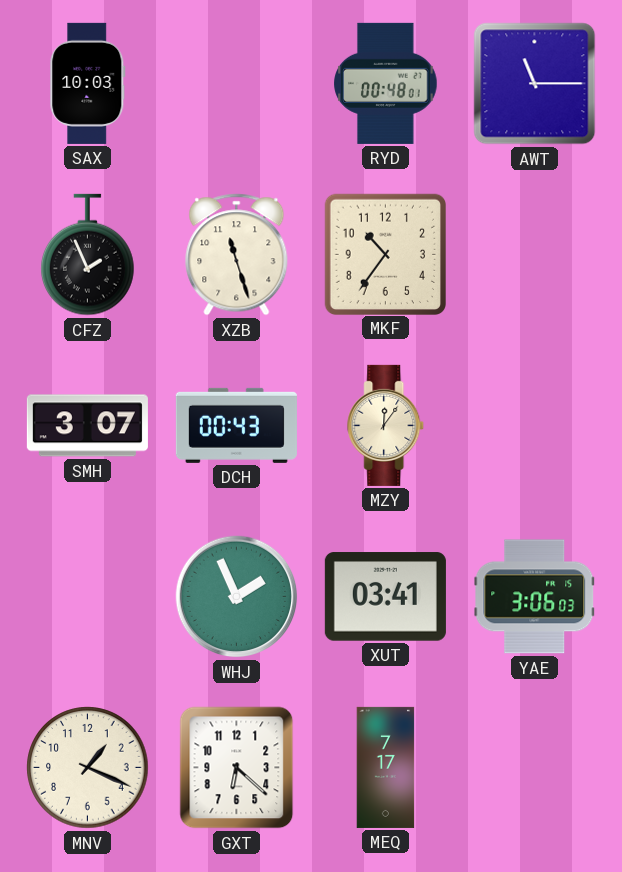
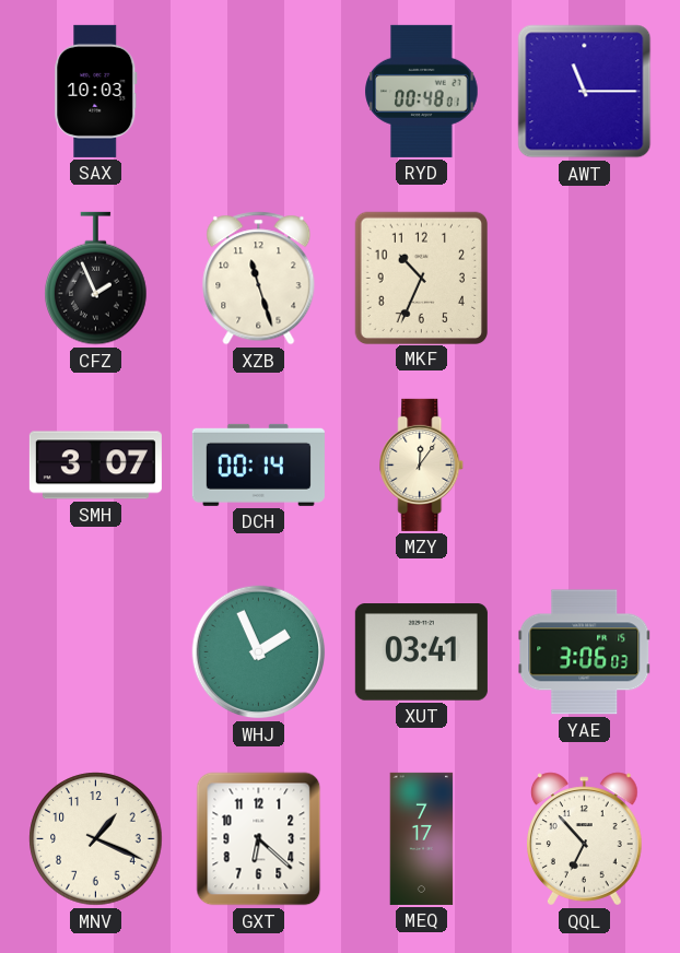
MKF: 10:36 -> 10:34 (421, 278)
DCH: 00:43 -> 00:14 (258, 464)
QQL: none -> 6:53 (585, 839)
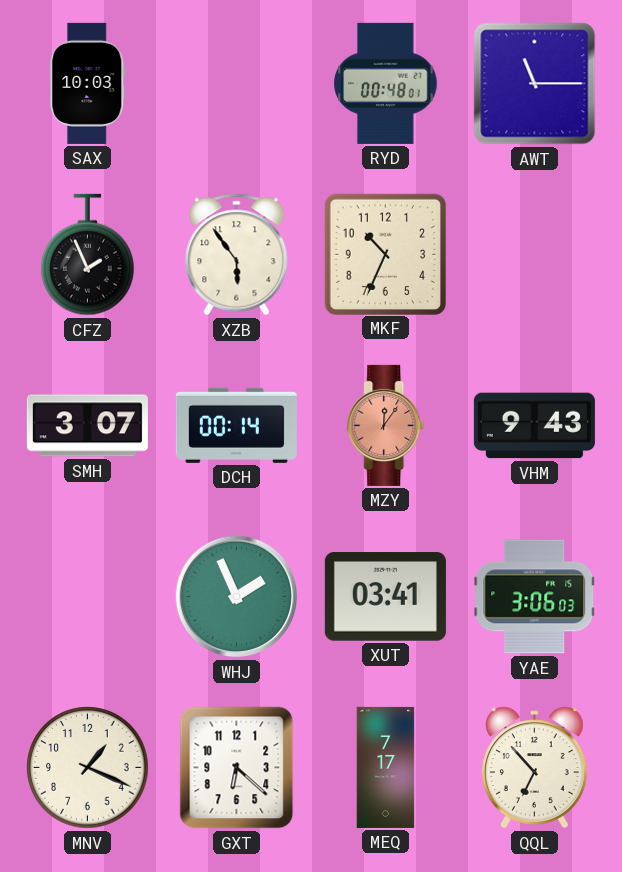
XZB: 11:27 -> 5:54 (237, 255)
MZY dial: cream -> salmon (386, 425)
VHM: none -> 9:43 (534, 426)
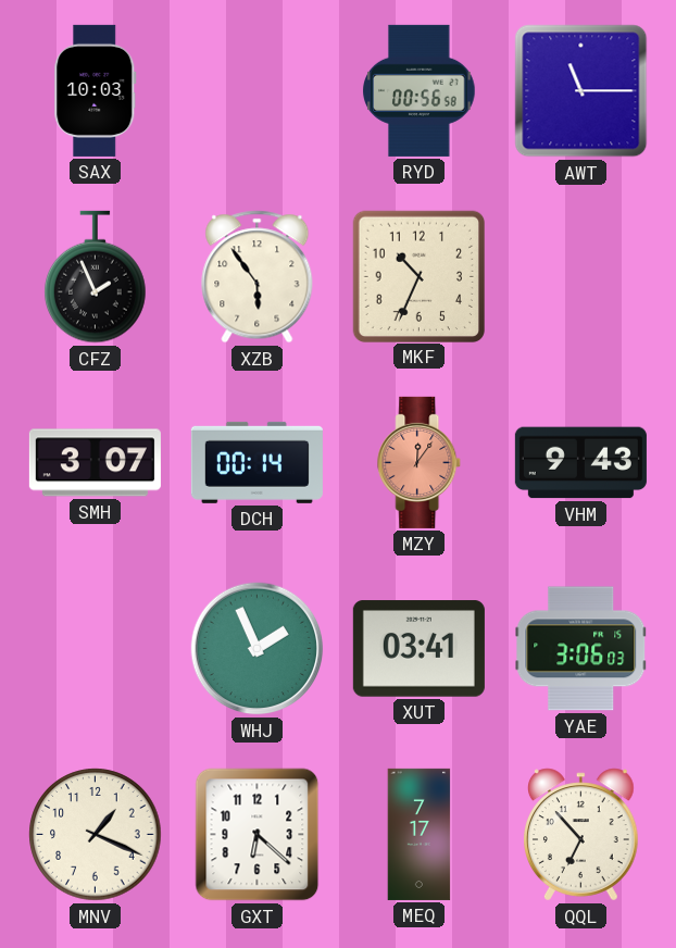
RYD: 00:48 -> 00:56 (420, 90)
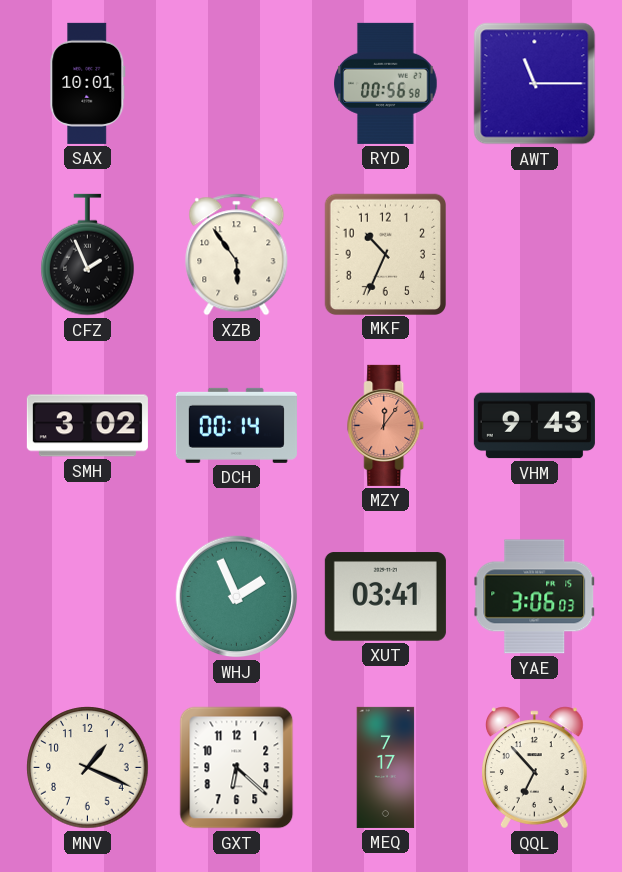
SAX: 10:03 -> 10:01 (88, 83)
SMH: 3:07 -> 3:02 (87, 426)
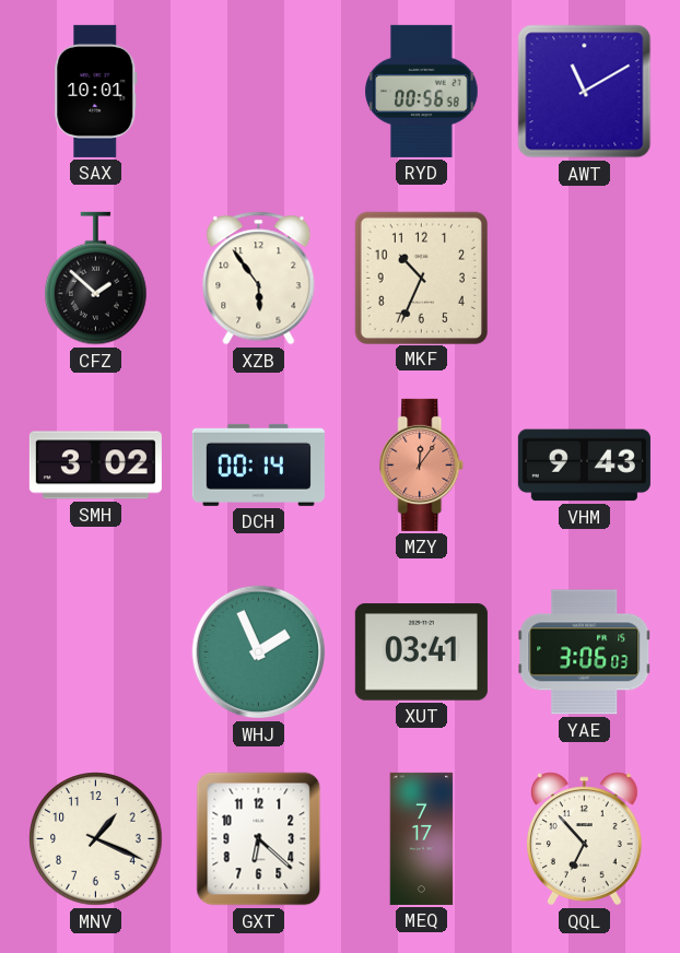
AWT: 11:15 -> 11:10 (585, 92)
CFZ: 1:56 -> 1:52 (96, 279)
